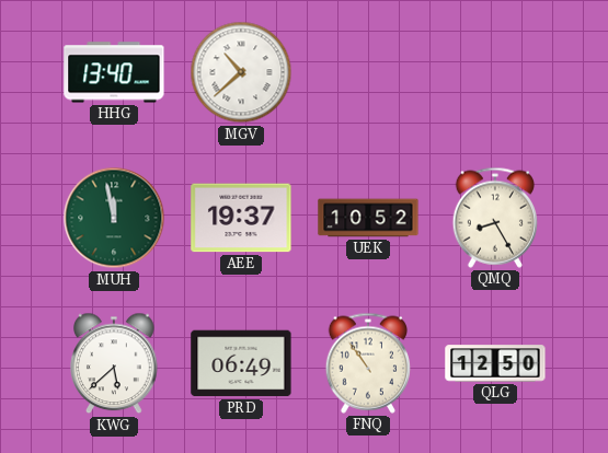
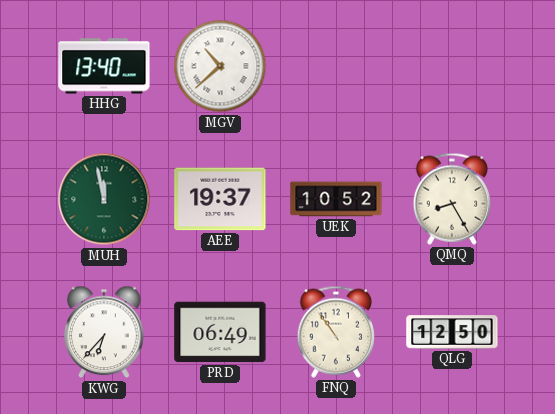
KWG: 5:38 -> 6:37 (104, 332)
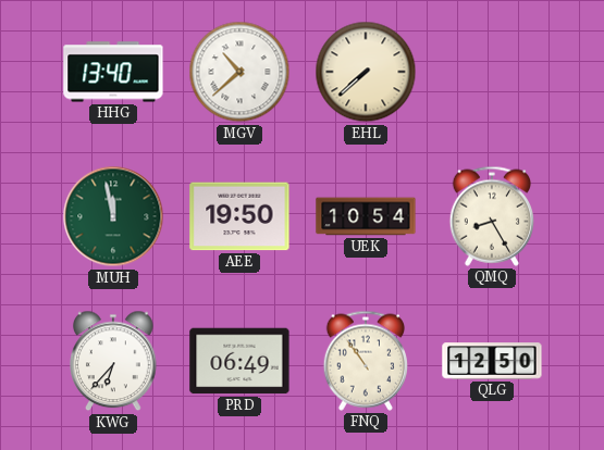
EHL: none -> 7:38 (366, 72)
AEE: 19:37 -> 19:50 (239, 216)
UEK: 10:52 -> 10:54 (366, 216)
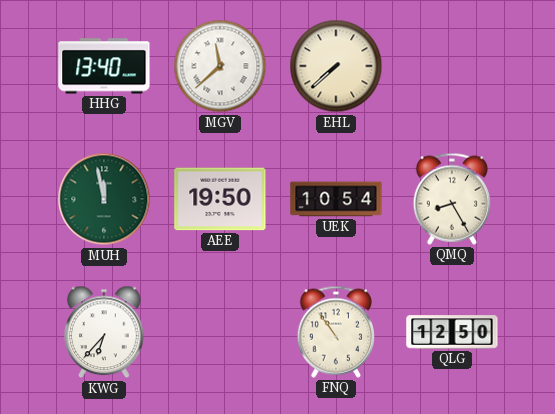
MGV: 10:38 -> 11:38 (220, 66)
PRD: 06:49 -> none (239, 361)
